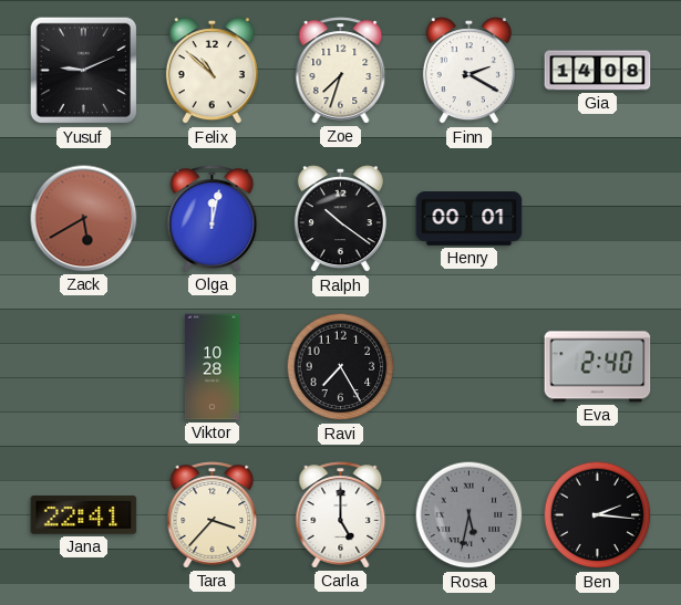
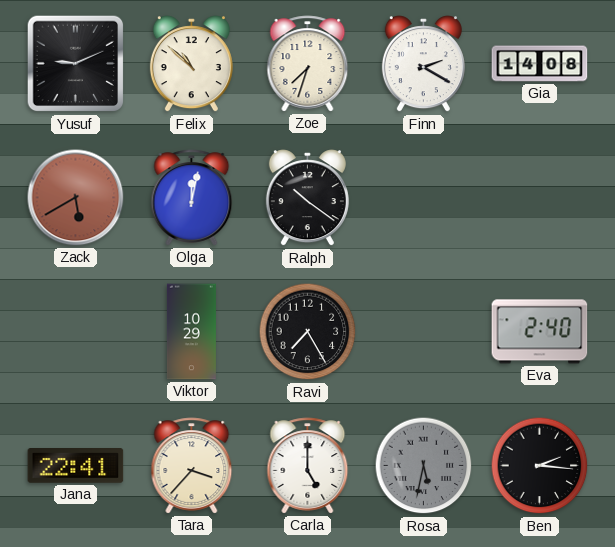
Henry: 00:01 -> none (470, 219)
Viktor: 10:28 -> 10:29 (191, 332)
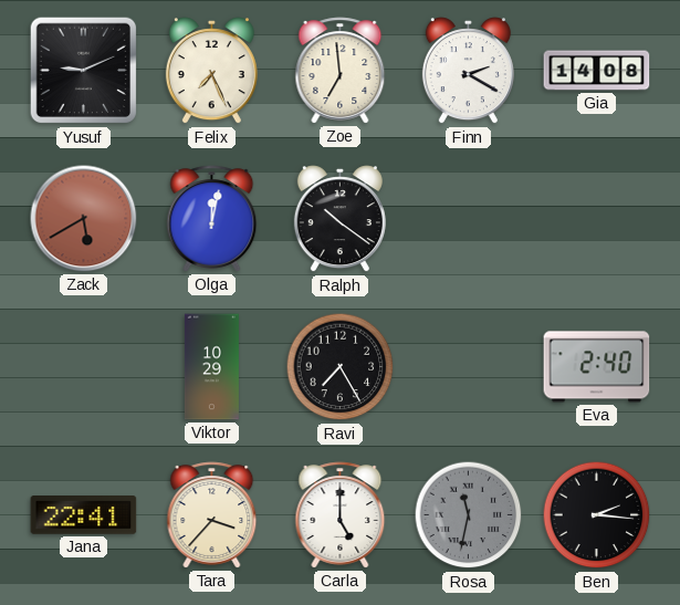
Felix: 10:52 -> 7:26 (211, 71)
Zoe: 7:33 -> 6:59 (341, 71)
Rosa: 5:32 -> 11:32 (469, 515)
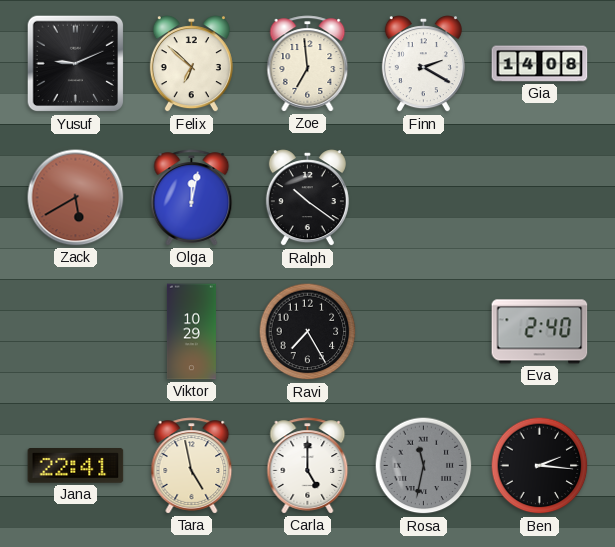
Felix: 7:26 -> 6:52 (191, 64)
Tara: 3:37 -> 4:58 (192, 466)
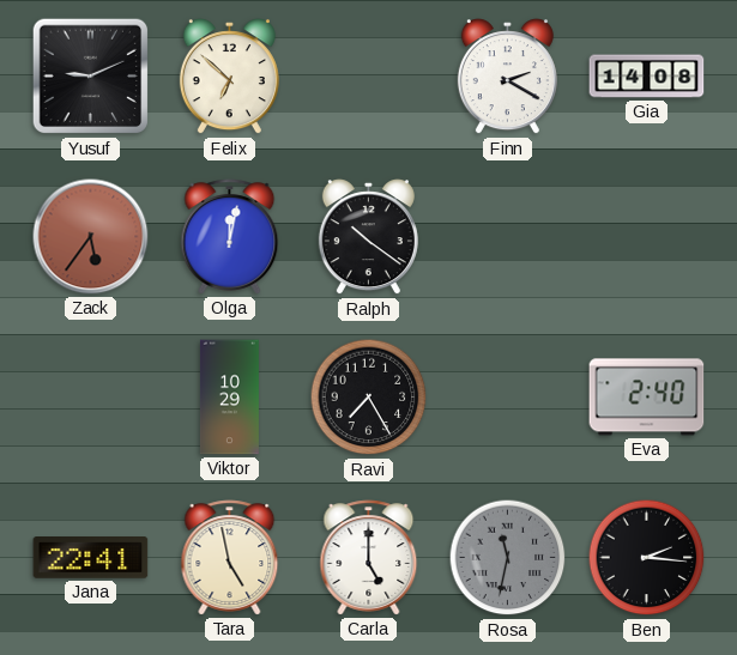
Zoe: 6:59 -> none (308, 64)
Zack: 5:40 -> 5:36 (91, 237)
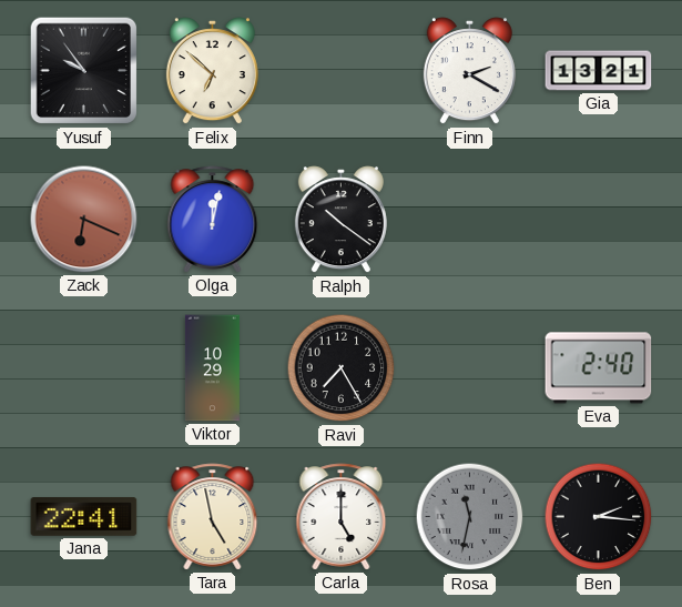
Yusuf: 9:11 -> 9:54 (84, 71)
Gia: 14:08 -> 13:21 (599, 71)
Zack: 5:36 -> 6:19 (84, 220)
